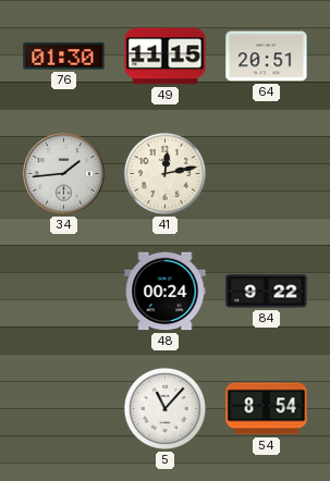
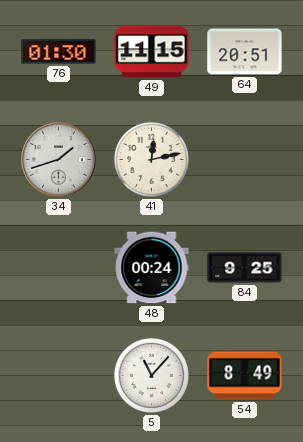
34: 1:44 -> 1:42 (59, 160)
84: 9:22 -> 9:25 (245, 268)
54: 8:54 -> 8:49 (245, 376)
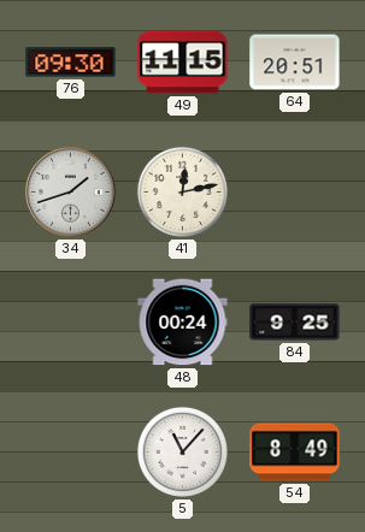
76: 01:30 -> 09:30 (71, 63)
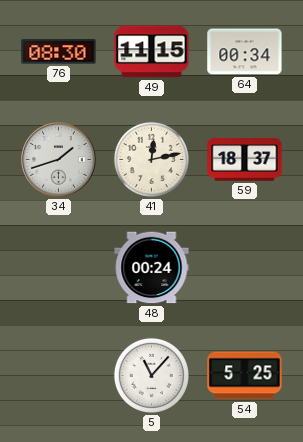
76: 09:30 -> 08:30 (59, 52)
64: 20:51 -> 00:34 (245, 52)
59: none -> 18:37 (245, 160)
84: 9:25 -> none (295, 323)
54: 8:49 -> 5:25 (245, 376)
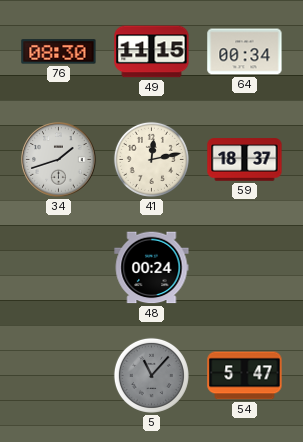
5 dial: white -> grey (151, 375)
54: 5:25 -> 5:47 (245, 376)
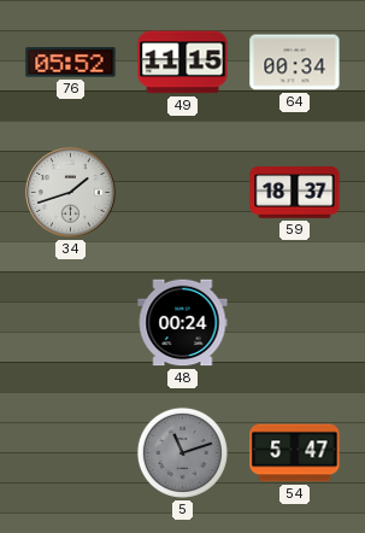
76: 08:30 -> 05:52 (71, 63)
41: 12:13 -> none (151, 159)
5: 11:07 -> 11:12 (182, 452)
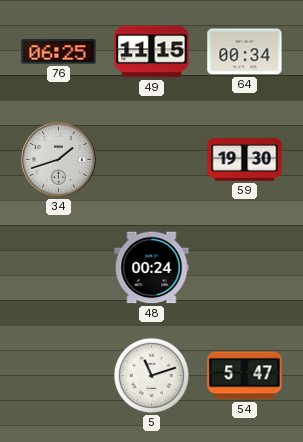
76: 05:52 -> 06:25 (59, 52)
59: 18:37 -> 19:30 (245, 160)
5 dial: grey -> white (151, 375)
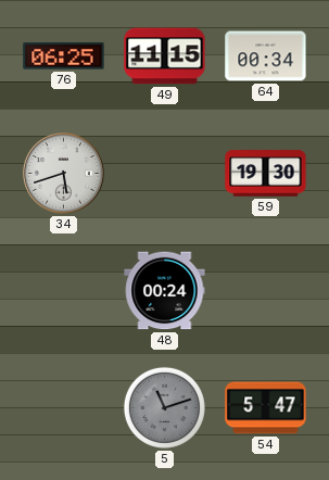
34: 1:42 -> 5:42 (64, 174)
5 dial: white -> grey (164, 407)
